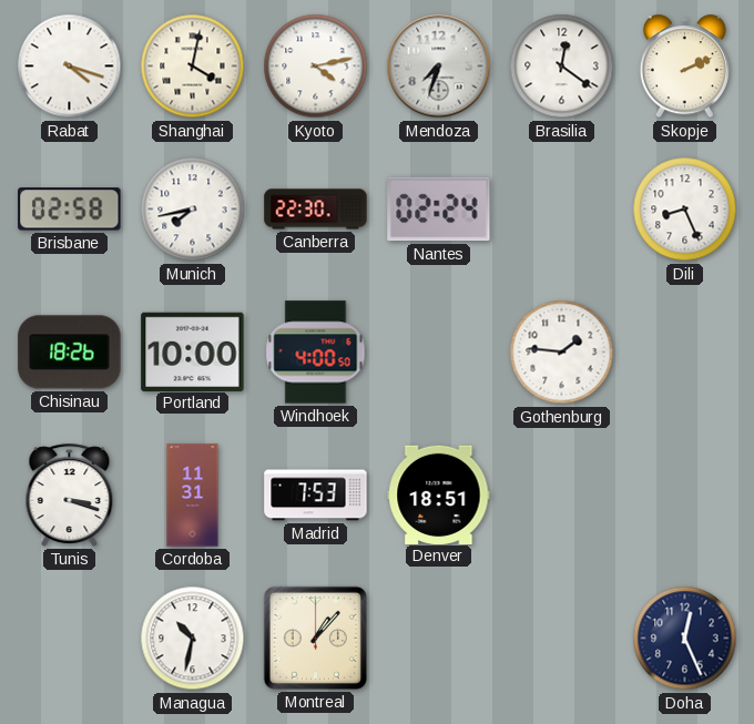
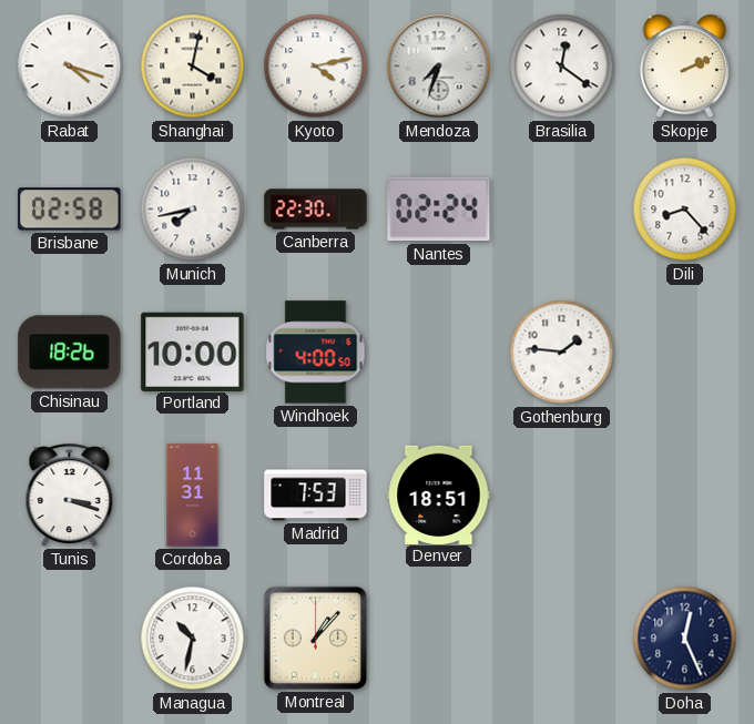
Dili: 8:26 -> 8:23 (685, 210)
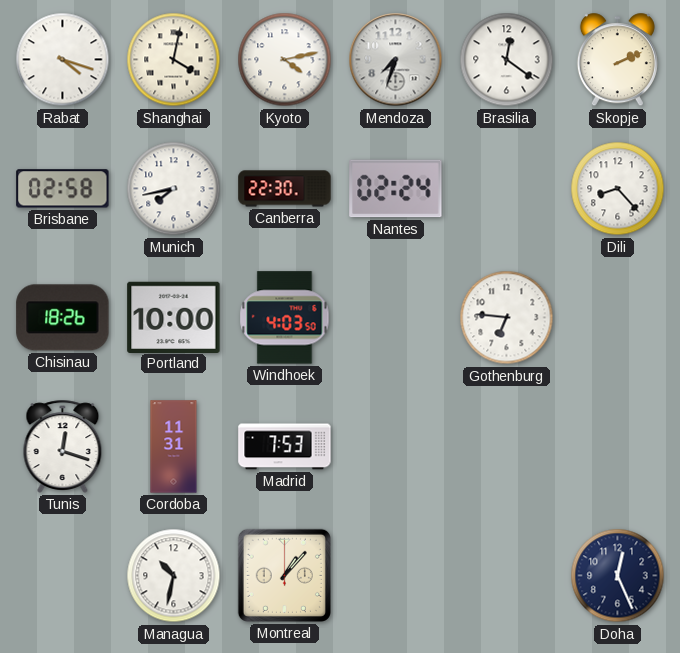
Windhoek: 4:00 -> 4:03 (285, 318)
Gothenburg: 1:46 -> 6:46 (507, 318)
Tunis: 3:18 -> 12:18 (63, 446)
Denver: 18:51 -> none (439, 494)
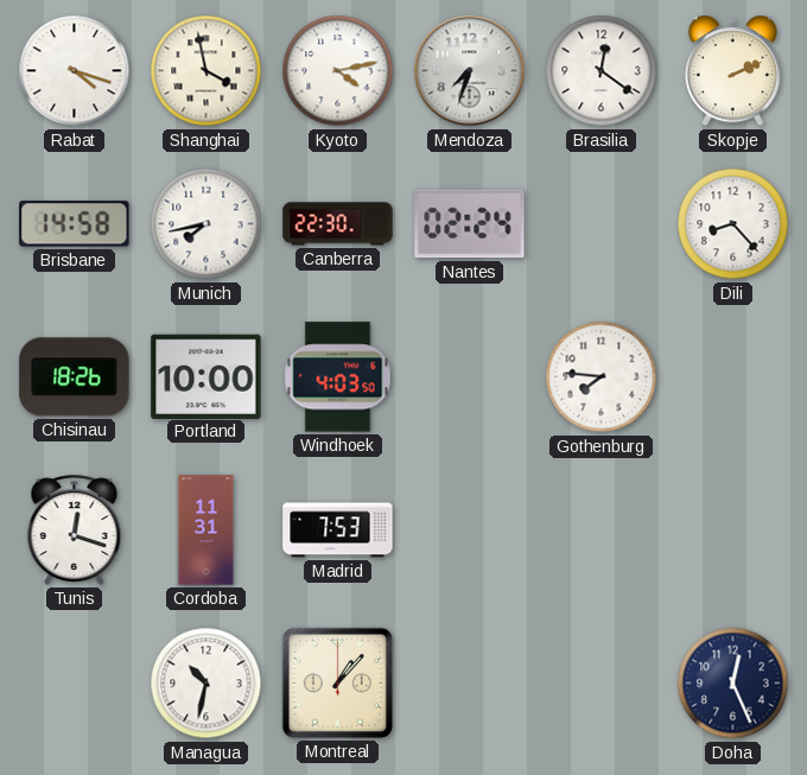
Shanghai: 4:02 -> 3:58 (206, 71)
Brisbane: 02:58 -> 14:58 (75, 224)
Gothenburg: 6:46 -> 7:46 (602, 377)
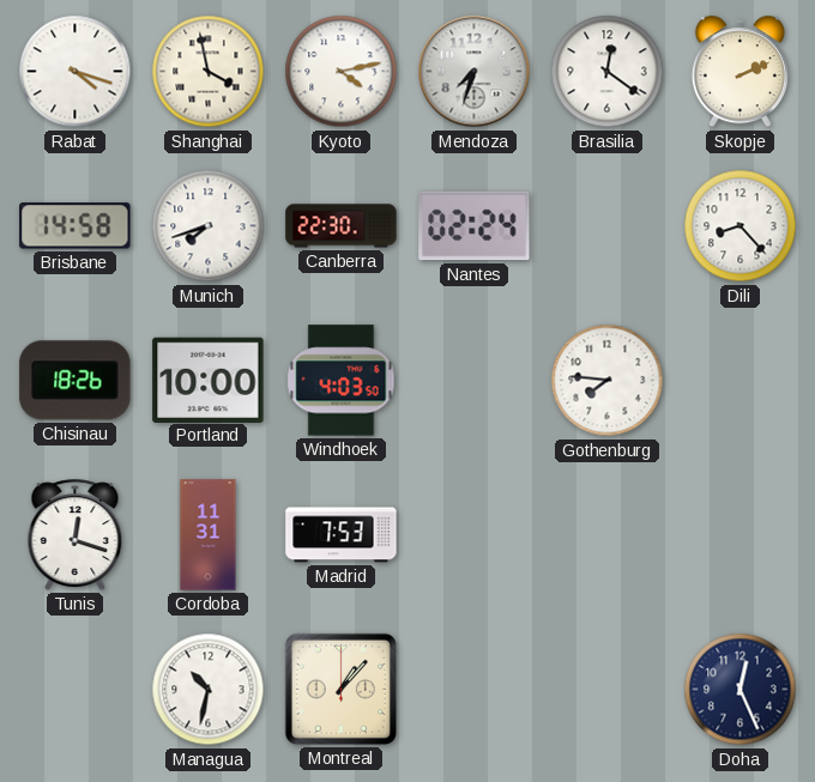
Munich: 7:43 -> 7:42 (209, 226)
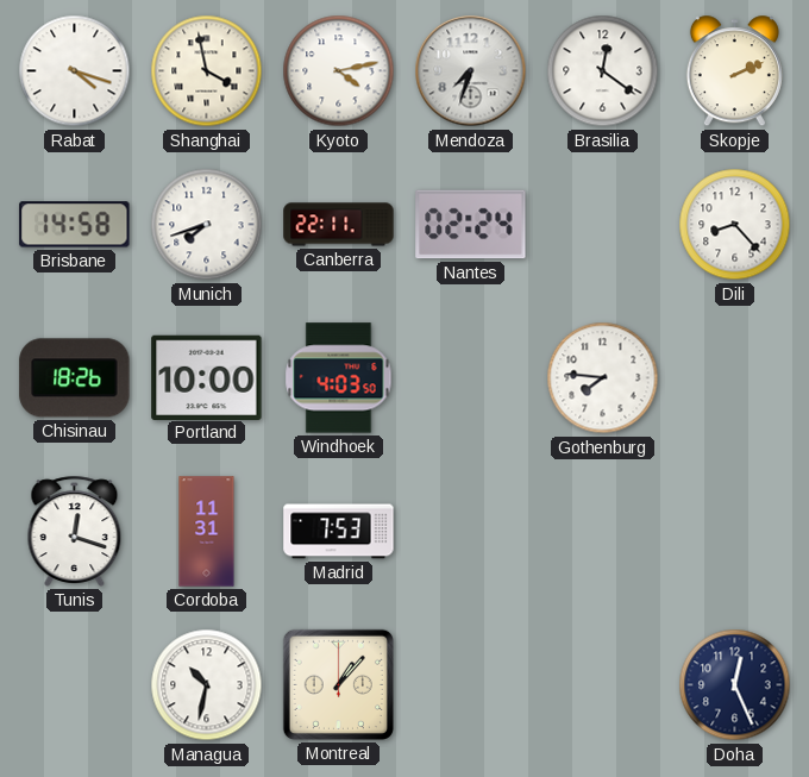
Canberra: 22:30 -> 22:11 (339, 225)
